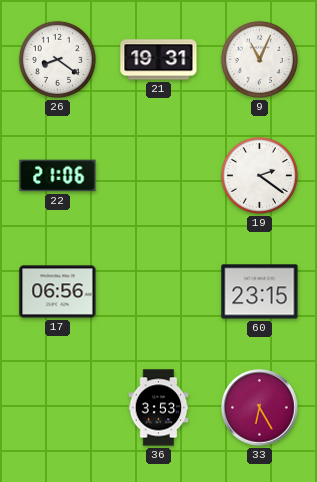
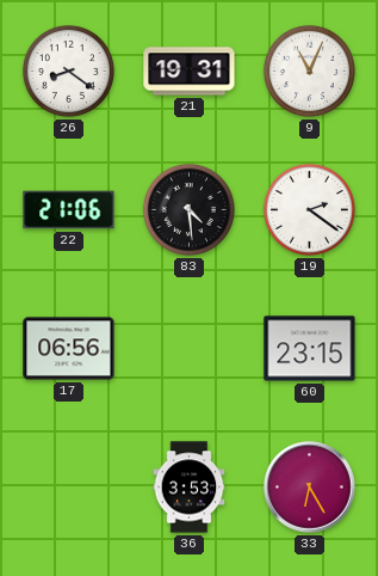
83: none -> 4:29 (188, 209)
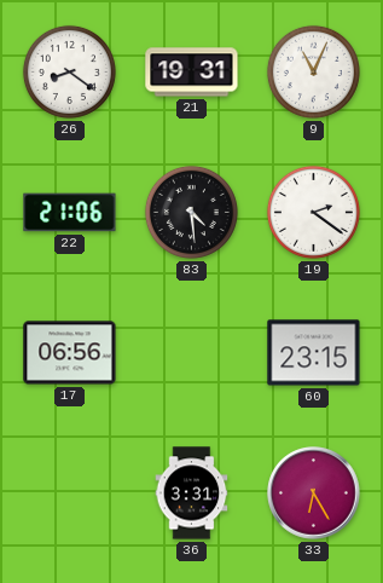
36: 3:53 -> 3:31 (192, 493)
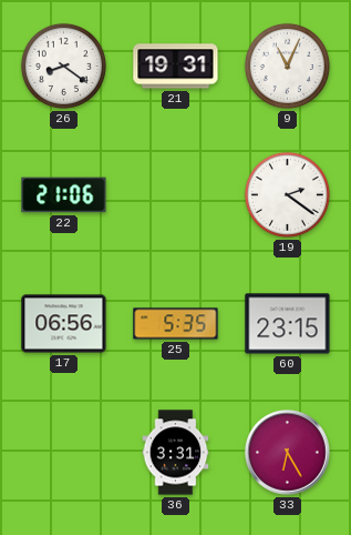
83: 4:29 -> none (191, 212)
25: none -> 5:35 (176, 324)
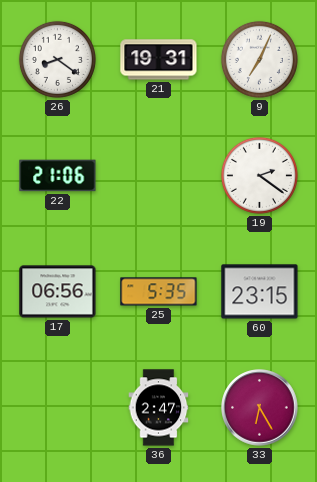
9: 11:04 -> 7:04 (259, 59)
36: 3:31 -> 2:47 (159, 408)
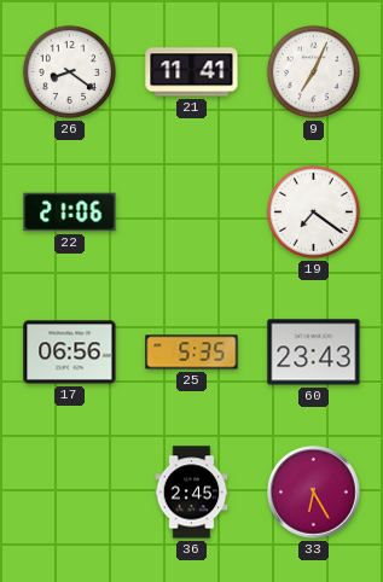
21: 19:31 -> 11:41 (192, 72)
19: 2:21 -> 7:21 (313, 211)
60: 23:15 -> 23:43 (314, 353)
36: 2:47 -> 2:45 (192, 493)
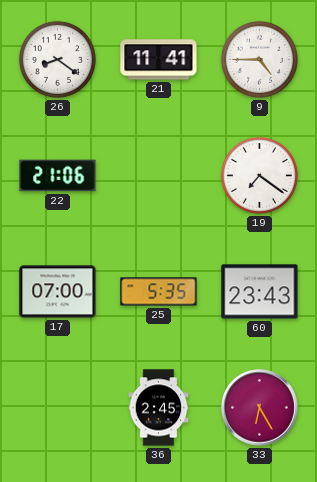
9: 7:04 -> 4:45 (259, 59)
17: 06:56 -> 07:00 (58, 292)
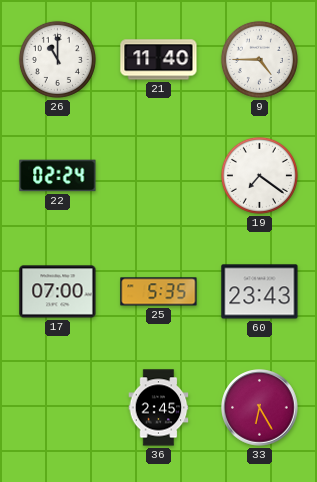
26: 8:21 -> 11:00 (57, 59)
21: 11:41 -> 11:40 (159, 60)
22: 21:06 -> 02:24 (58, 176)
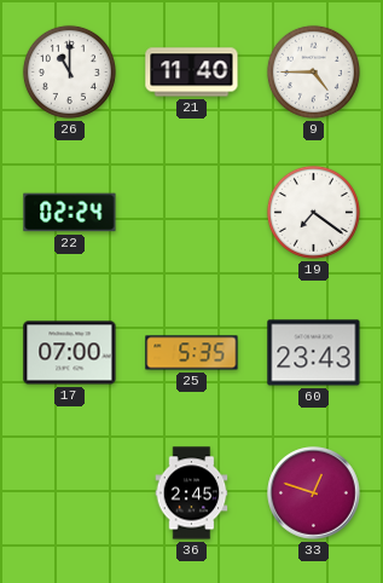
33: 6:25 -> 12:48 (314, 493)
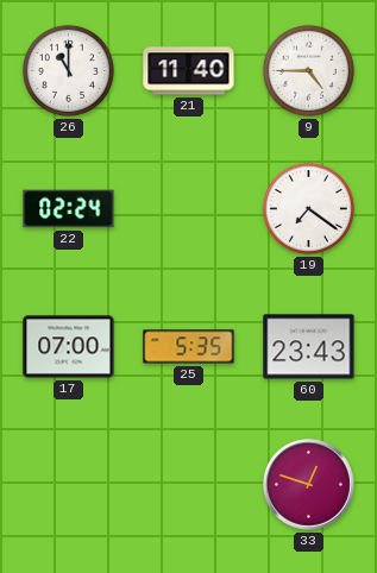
36: 2:45 -> none (192, 493)
